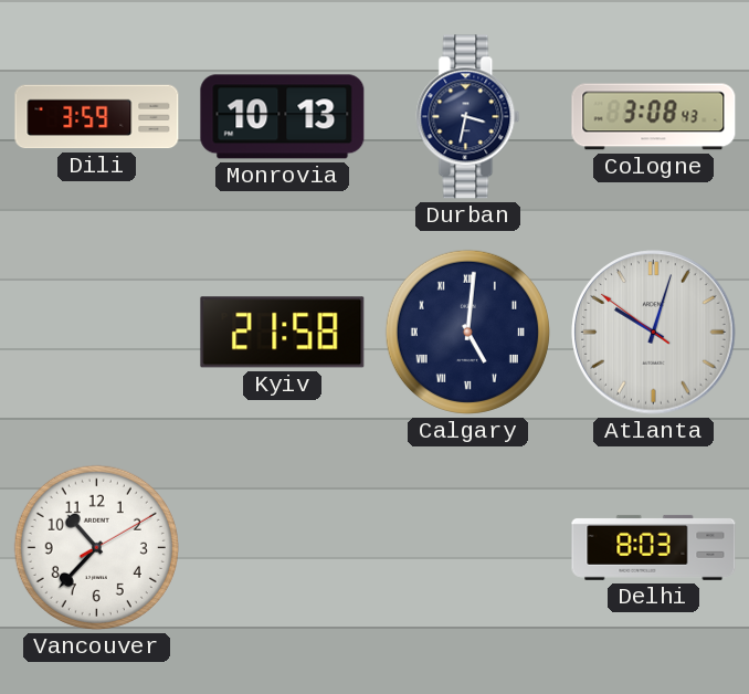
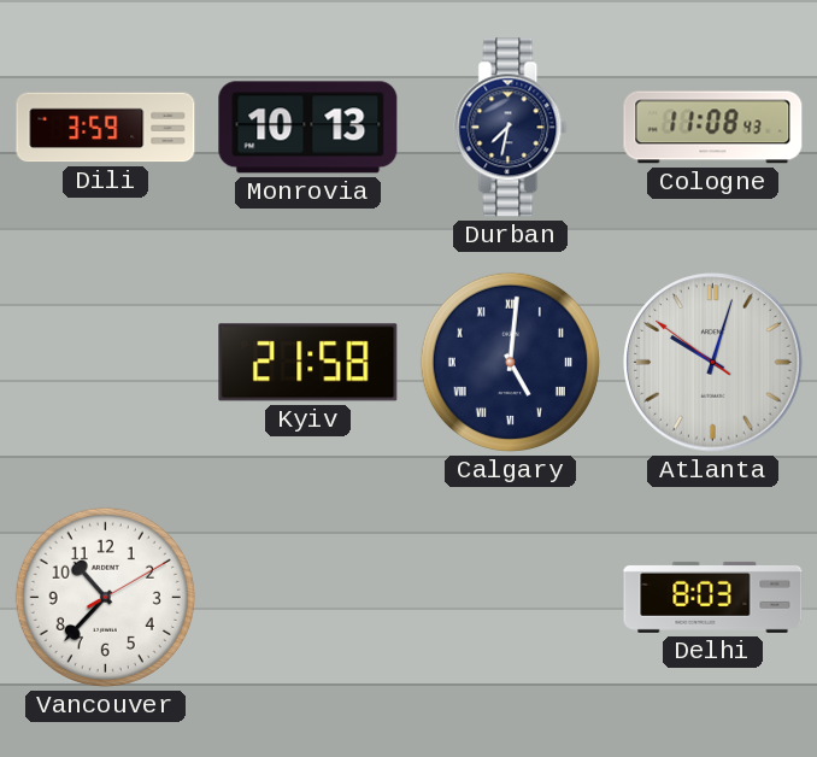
Durban: 3:32 -> 7:32 (511, 128)
Cologne: 3:08 -> 11:08 (713, 128)
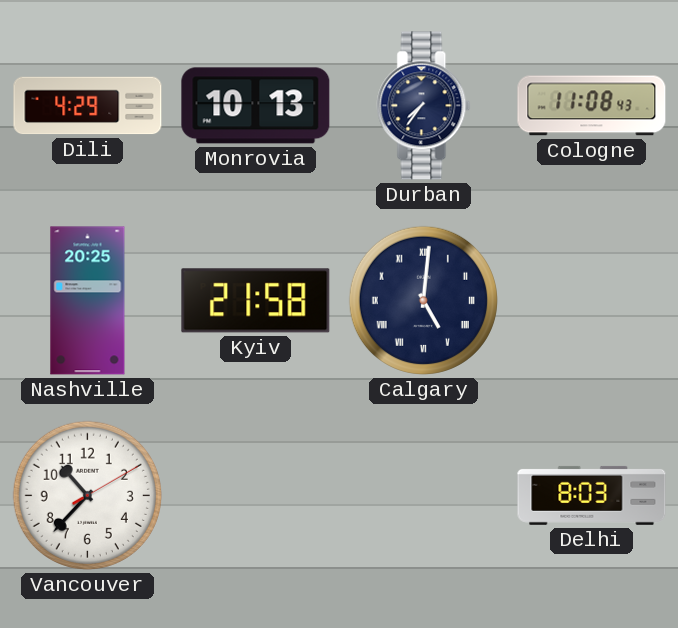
Dili: 3:59 -> 4:29 (88, 106)
Durban: 7:32 -> 7:36 (424, 106)
Nashville: none -> 20:25 (88, 301)
Atlanta: 10:02 -> none (713, 363)
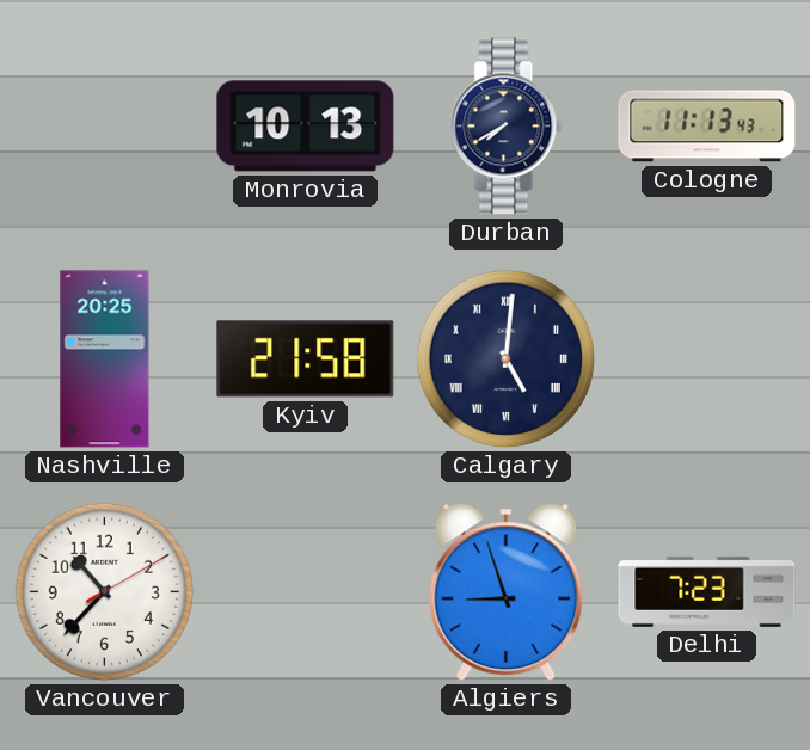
Dili: 4:29 -> none (88, 106)
Durban: 7:36 -> 7:40 (507, 127)
Cologne: 11:08 -> 11:13 (707, 127)
Algiers: none -> 8:57 (507, 591)
Delhi: 8:03 -> 7:23 (707, 591)
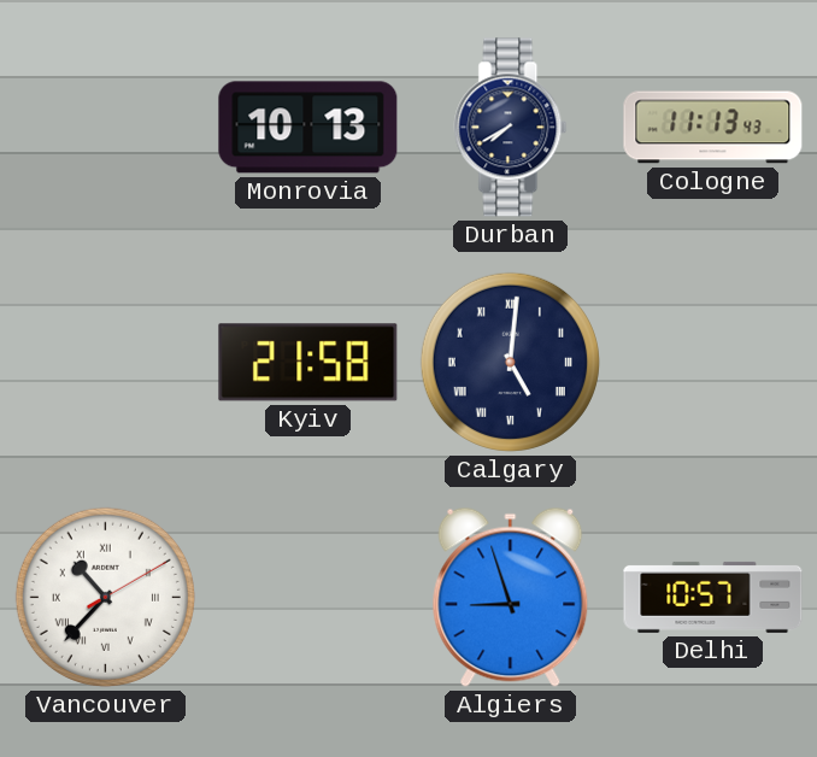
Nashville: 20:25 -> none (105, 359)
Vancouver numerals: Arabic -> Roman (105, 597)
Delhi: 7:23 -> 10:57 (713, 597)
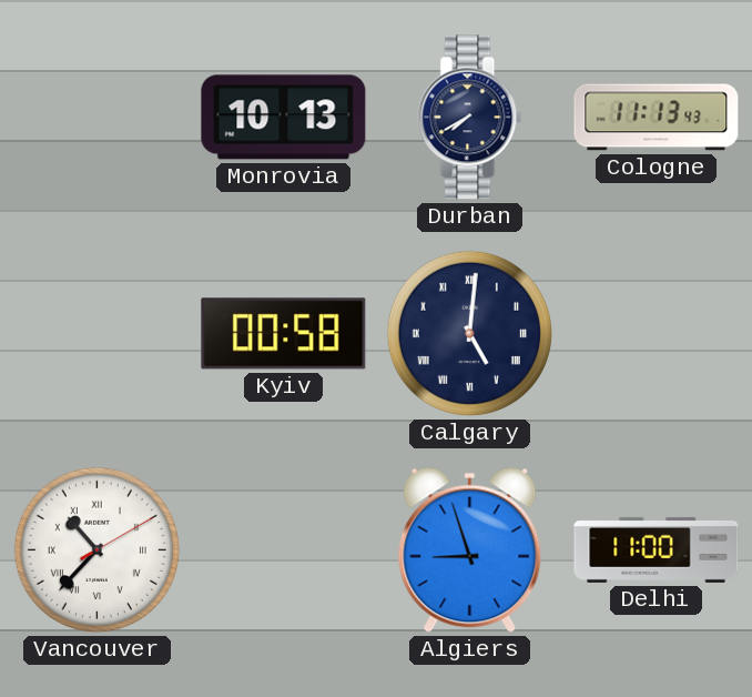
Kyiv: 21:58 -> 00:58 (284, 334)
Delhi: 10:57 -> 11:00 (657, 549)
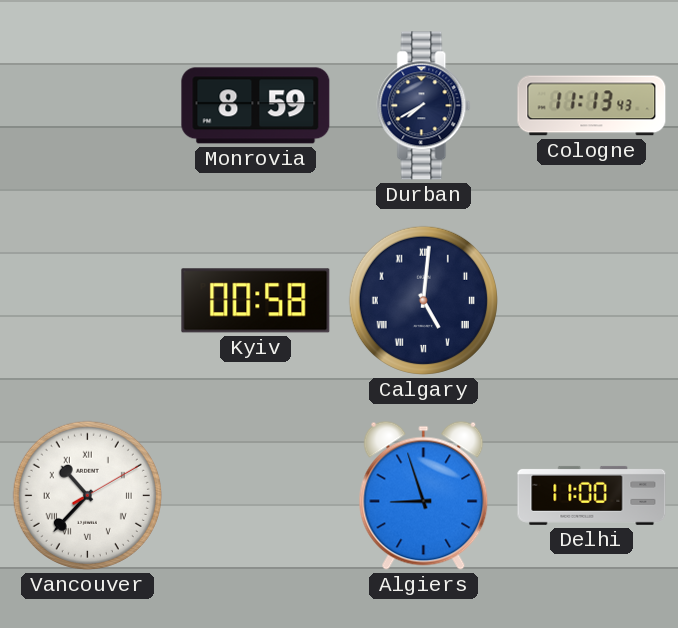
Monrovia: 10:13 -> 8:59 (256, 106)
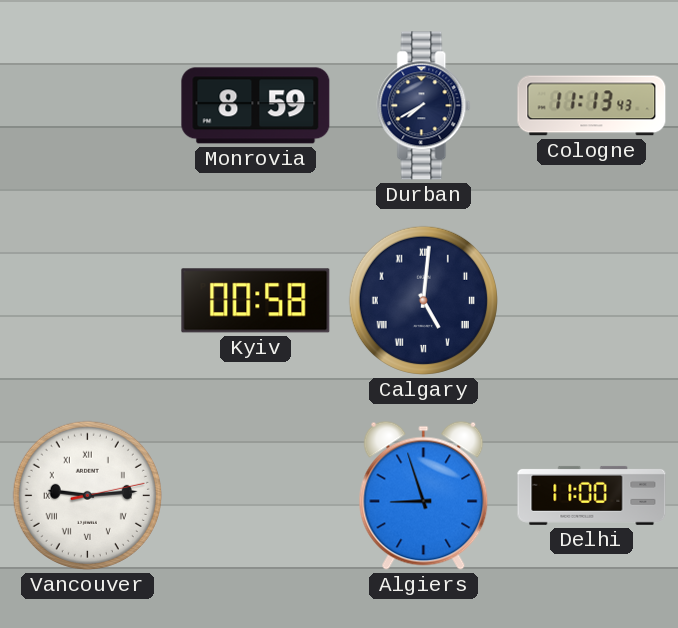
Vancouver: 10:37 -> 9:14 (87, 495)
